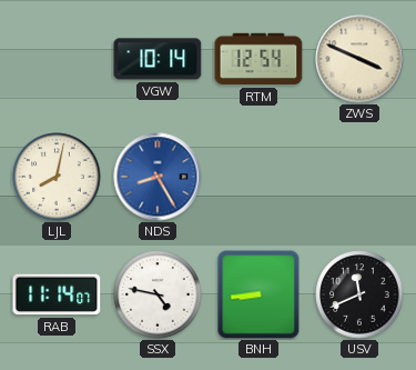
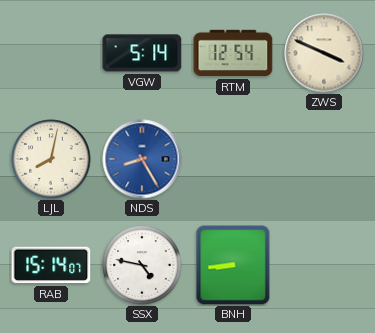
VGW: 10:14 -> 5:14 (142, 53)
RAB: 11:14 -> 15:14 (51, 265)
USV: 11:41 -> none (359, 294)
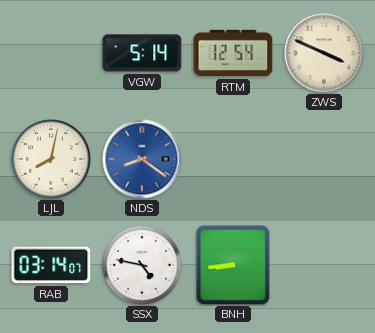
NDS: 8:25 -> 8:21 (142, 159)
RAB: 15:14 -> 03:14 (51, 265)
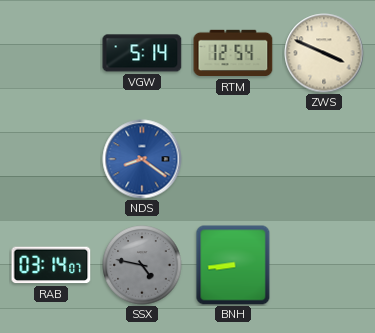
LJL: 8:02 -> none (51, 159)
SSX dial: white -> grey (142, 265)
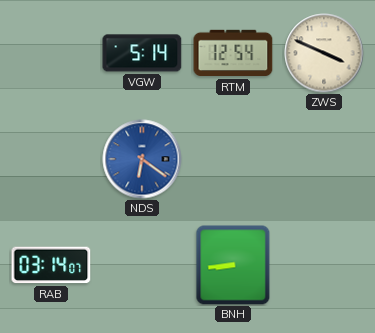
NDS: 8:21 -> 6:21 (142, 159)
SSX: 4:47 -> none (142, 265)
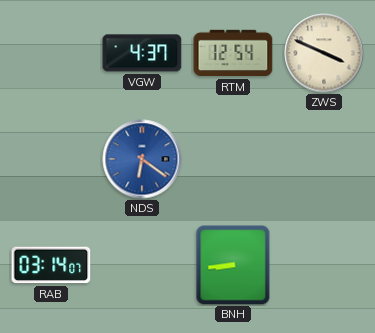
VGW: 5:14 -> 4:37 (142, 53)
